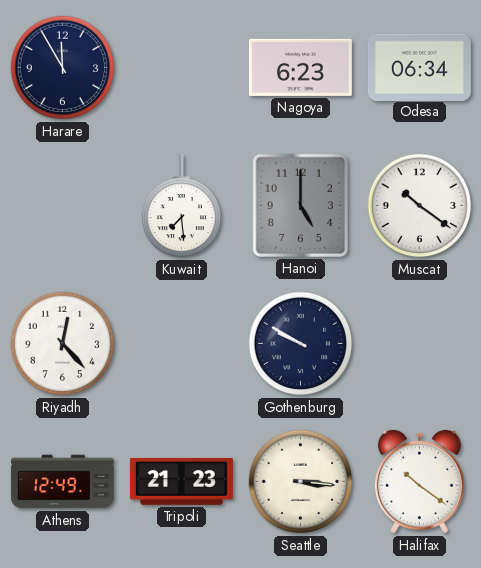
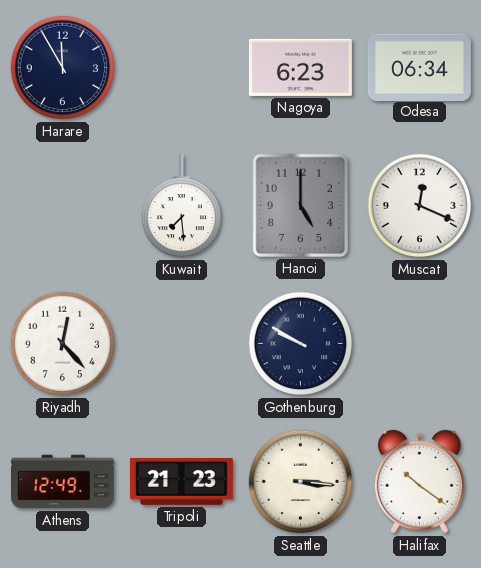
Muscat: 10:21 -> 12:19 (420, 206)
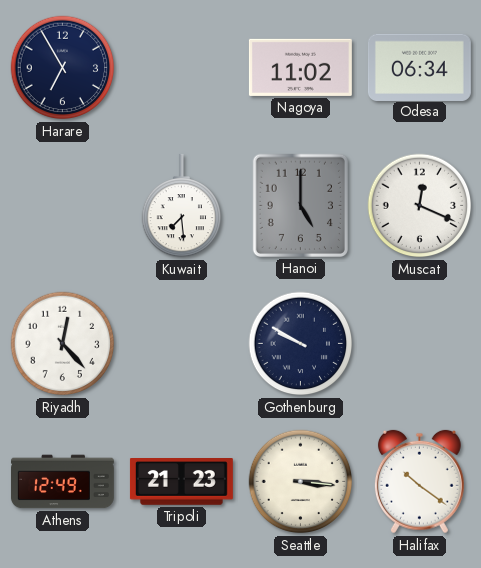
Harare: 11:55 -> 6:55 (63, 68)
Nagoya: 6:23 -> 11:02 (300, 67)
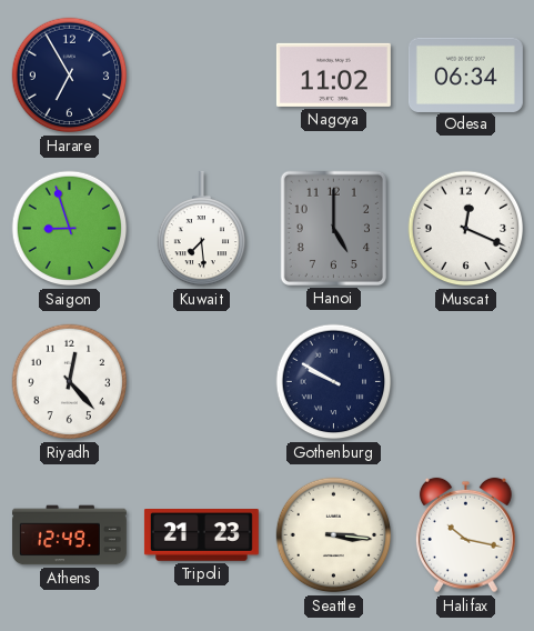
Saigon: none -> 8:57 (70, 229)
Halifax: 10:21 -> 10:17 (465, 535)
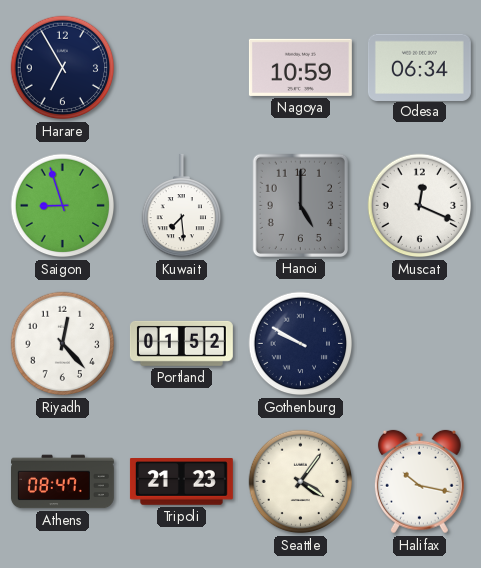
Nagoya: 11:02 -> 10:59 (300, 67)
Portland: none -> 01:52 (181, 343)
Athens: 12:49 -> 08:47 (62, 482)
Seattle: 3:16 -> 4:06 (301, 482)
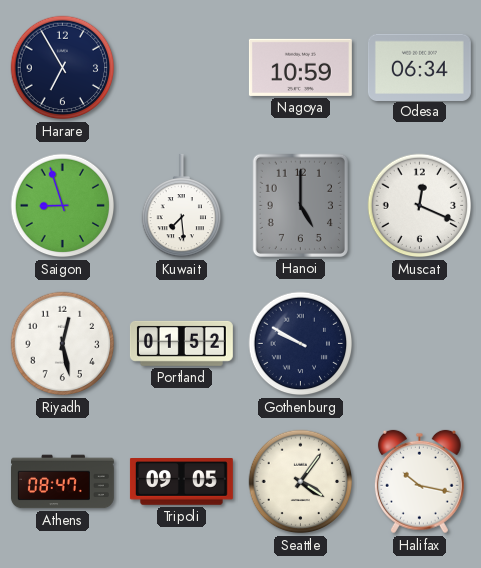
Riyadh: 12:23 -> 12:28 (63, 344)
Tripoli: 21:23 -> 09:05 (181, 482)
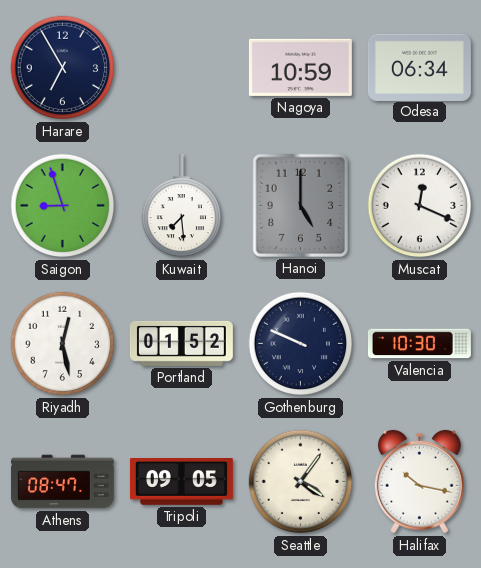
Gothenburg: 9:50 -> 9:49 (301, 344)
Valencia: none -> 10:30 (419, 344)
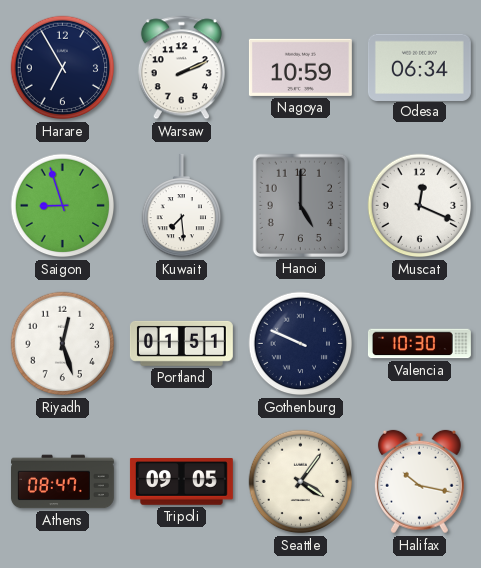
Warsaw: none -> 2:11 (181, 68)
Riyadh: 12:28 -> 12:27 (63, 344)
Portland: 01:52 -> 01:51 (181, 343)
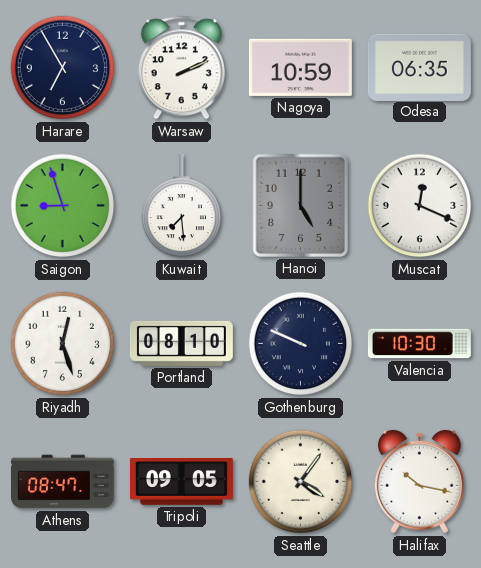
Odesa: 06:34 -> 06:35 (419, 67)
Portland: 01:51 -> 08:10 (181, 343)
